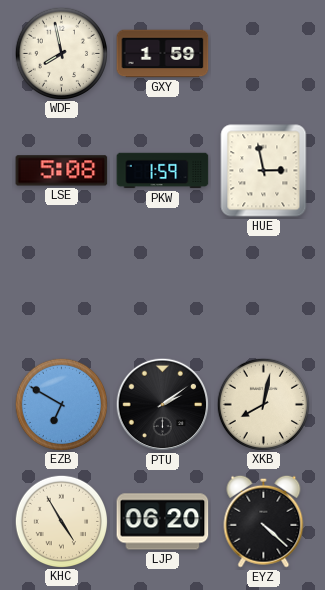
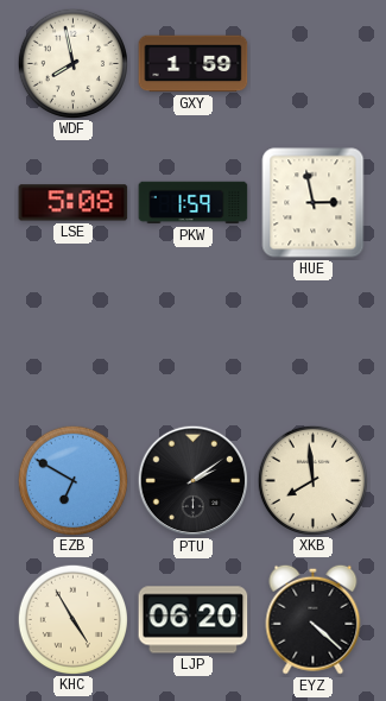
XKB: 8:02 -> 7:59 (312, 480)
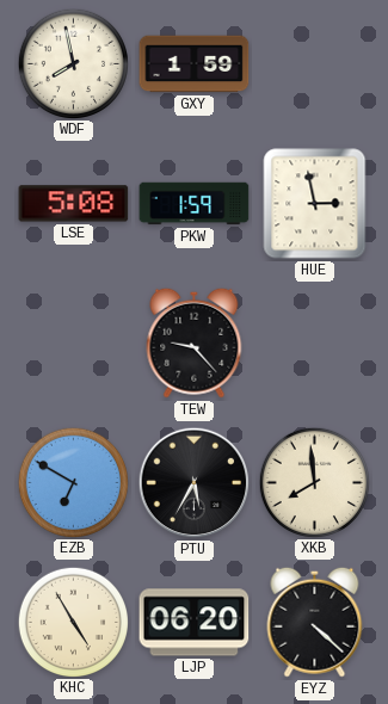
TEW: none -> 9:23 (195, 342)
PTU: 2:09 -> 5:35 (195, 483)
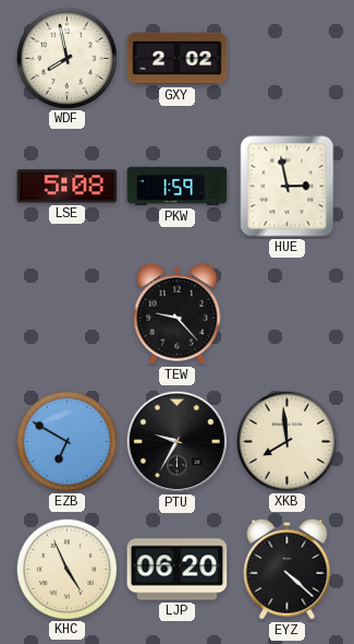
GXY: 1:59 -> 2:02 (178, 59)
PTU: 5:35 -> 9:35 (178, 442)
KHC: 4:55 -> 4:56 (66, 569)
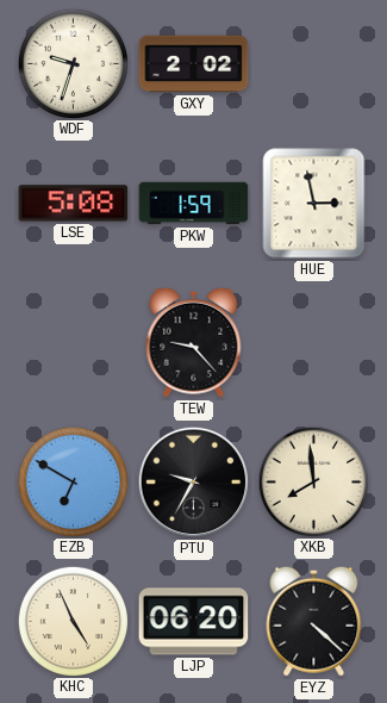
WDF: 7:58 -> 9:33 (73, 63)
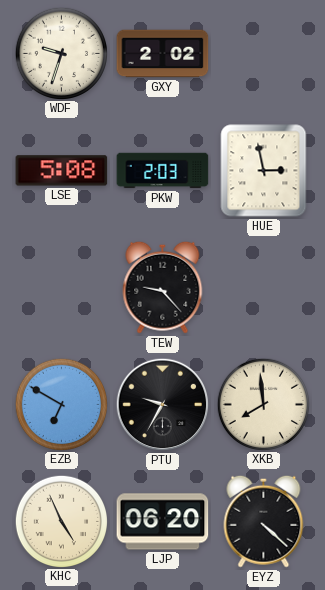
PKW: 1:59 -> 2:03 (163, 171)
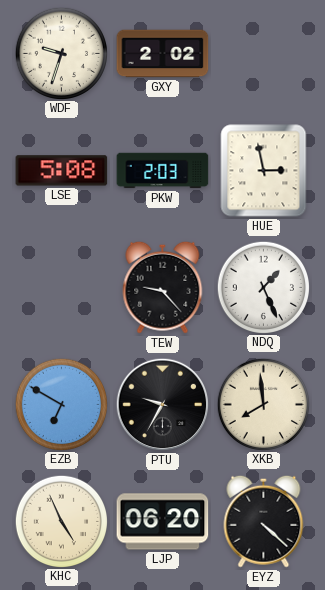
NDQ: none -> 1:26 (263, 287)
